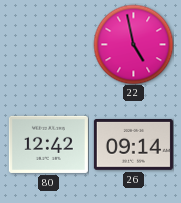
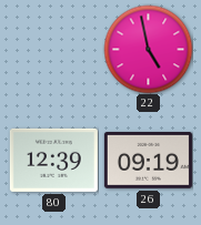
80: 12:42 -> 12:39 (53, 160)
26: 09:14 -> 09:19 (148, 161)
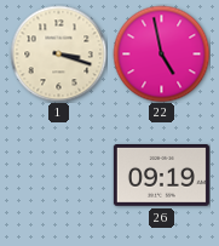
1: none -> 3:18 (58, 53)
80: 12:39 -> none (53, 160)
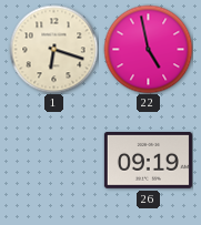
1: 3:18 -> 6:18 (53, 49)
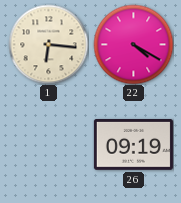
1: 6:18 -> 6:16 (48, 44)
22: 4:58 -> 4:20 (133, 44)
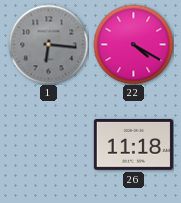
1 dial: cream -> grey (48, 44)
26: 09:19 -> 11:18 (133, 145)
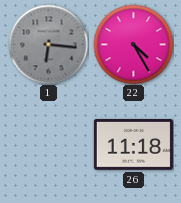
22: 4:20 -> 4:25 (133, 44)
